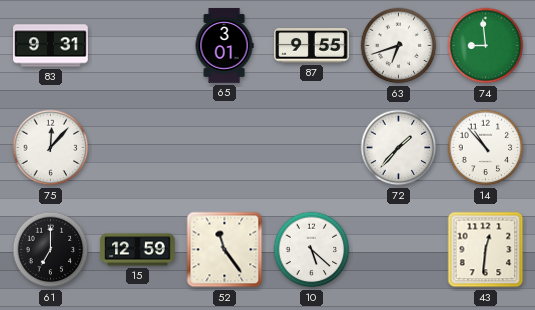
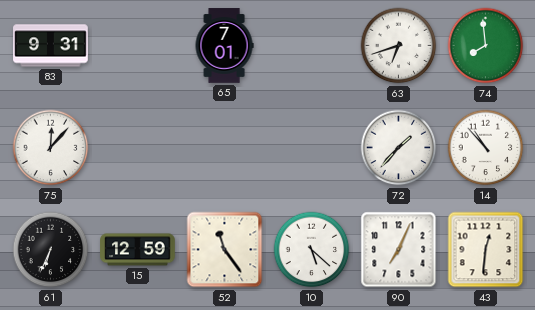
65: 3:01 -> 7:01 (224, 46)
87: 9:55 -> none (312, 46)
74: 8:59 -> 7:59 (486, 46)
61: 7:00 -> 6:34 (51, 250)
90: none -> 7:04 (399, 250)
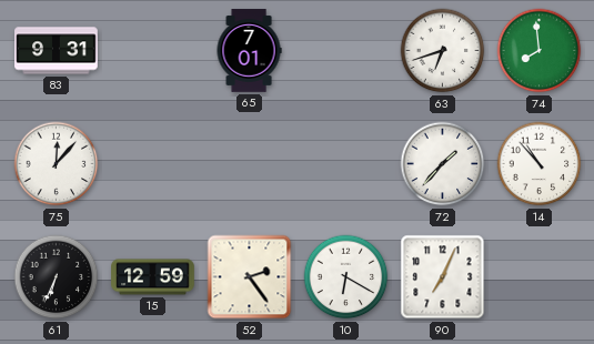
52: 11:24 -> 2:24 (250, 277)
10: 5:22 -> 6:20 (346, 277)
43: 12:31 -> none (486, 250)
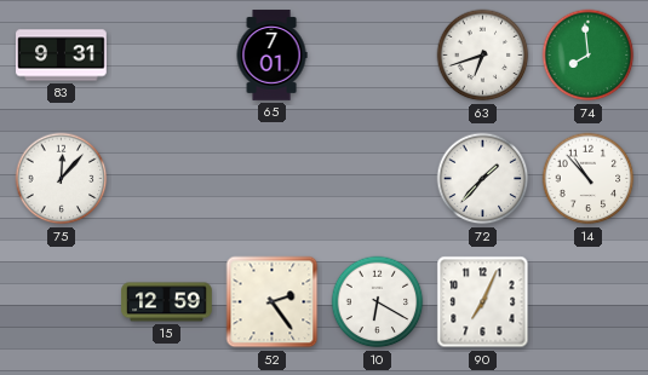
61: 6:34 -> none (57, 277)
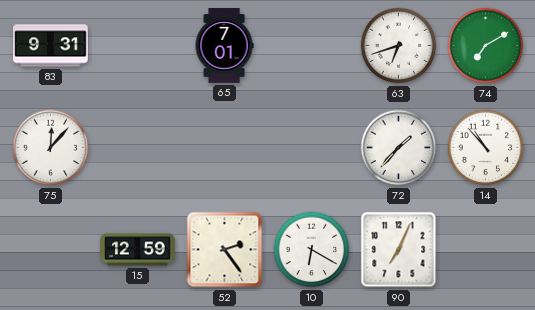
74: 7:59 -> 7:10 (486, 46)
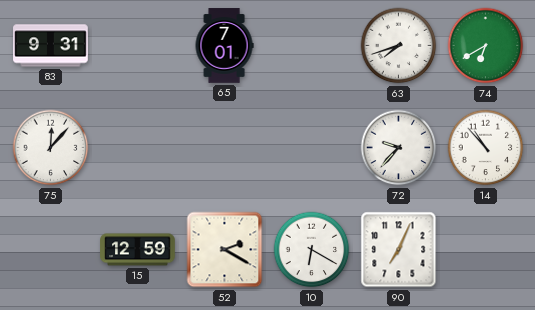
63: 6:42 -> 7:42 (399, 46)
74: 7:10 -> 6:40 (486, 46)
72: 1:37 -> 9:37 (399, 148)
52: 2:24 -> 2:20 (225, 250)
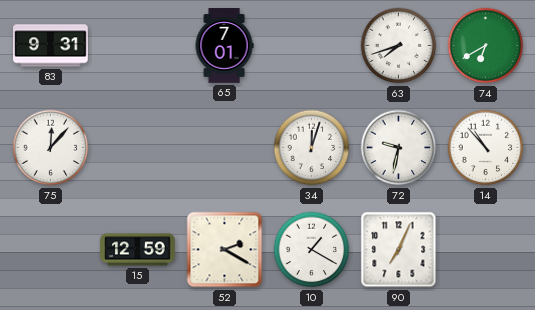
34: none -> 12:03 (312, 148)
72: 9:37 -> 9:32 (399, 148)
10: 6:20 -> 1:20 (312, 250)
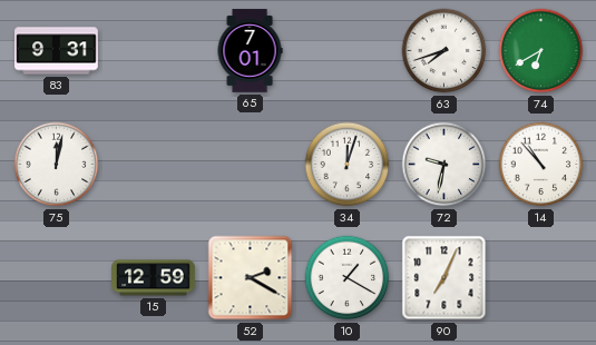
75: 12:07 -> 12:02 (57, 165)
